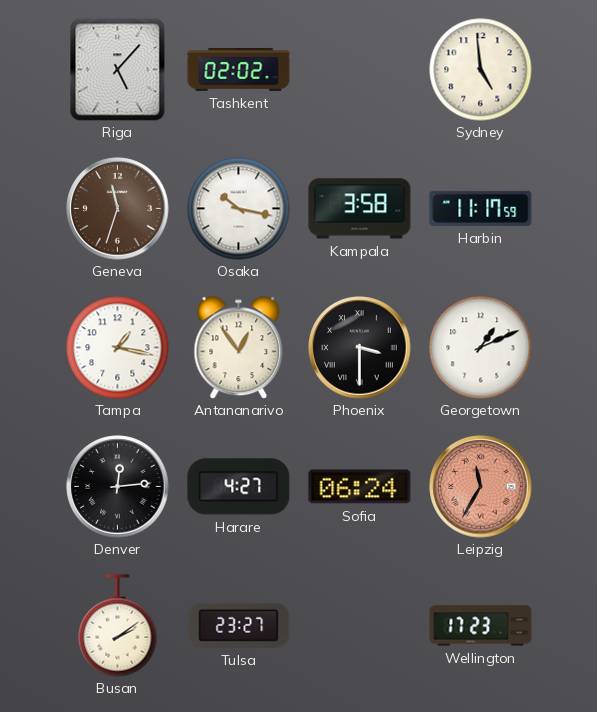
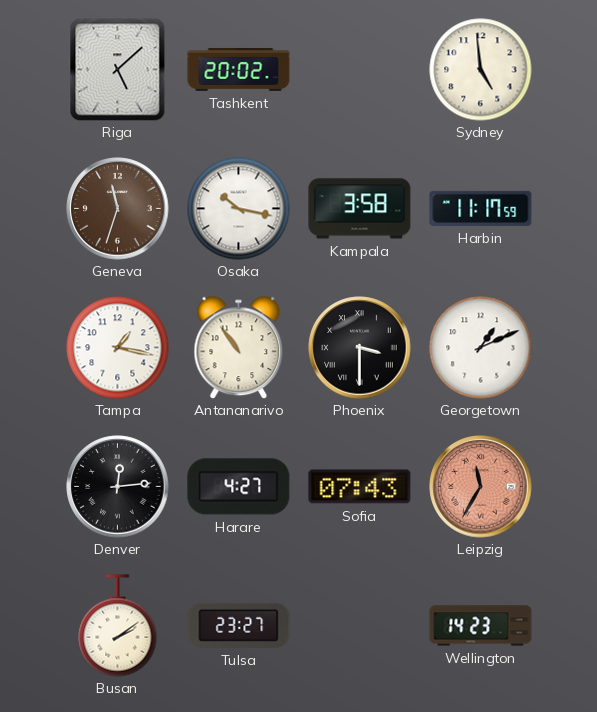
Riga: 5:07 -> 5:08 (118, 70)
Tashkent: 02:02 -> 20:02 (239, 69)
Antananarivo: 12:54 -> 10:54 (239, 347)
Sofia: 06:24 -> 07:43 (360, 487)
Wellington: 17:23 -> 14:23 (481, 626)
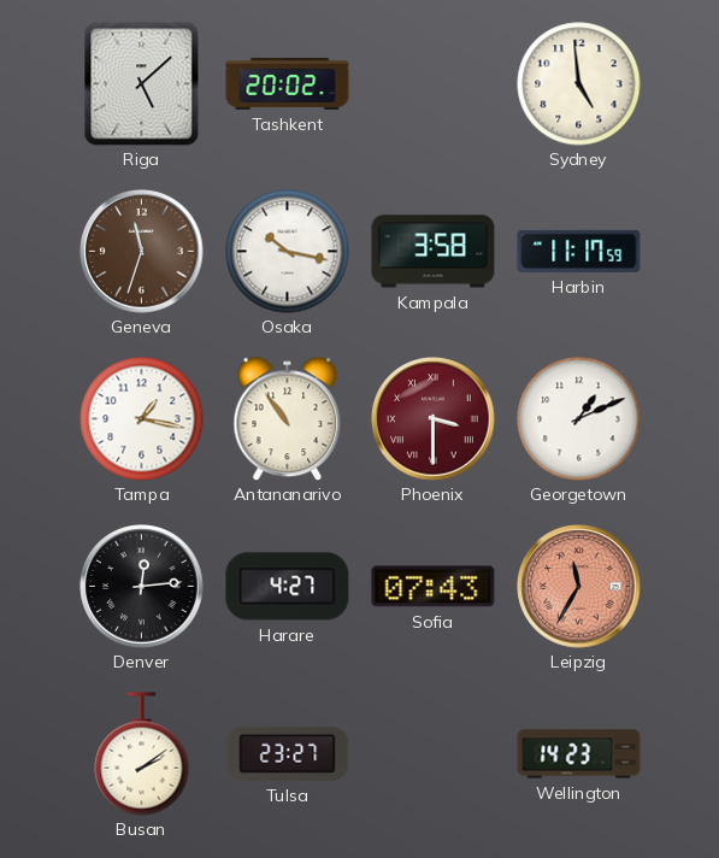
Phoenix dial: black -> burgundy (434, 419)
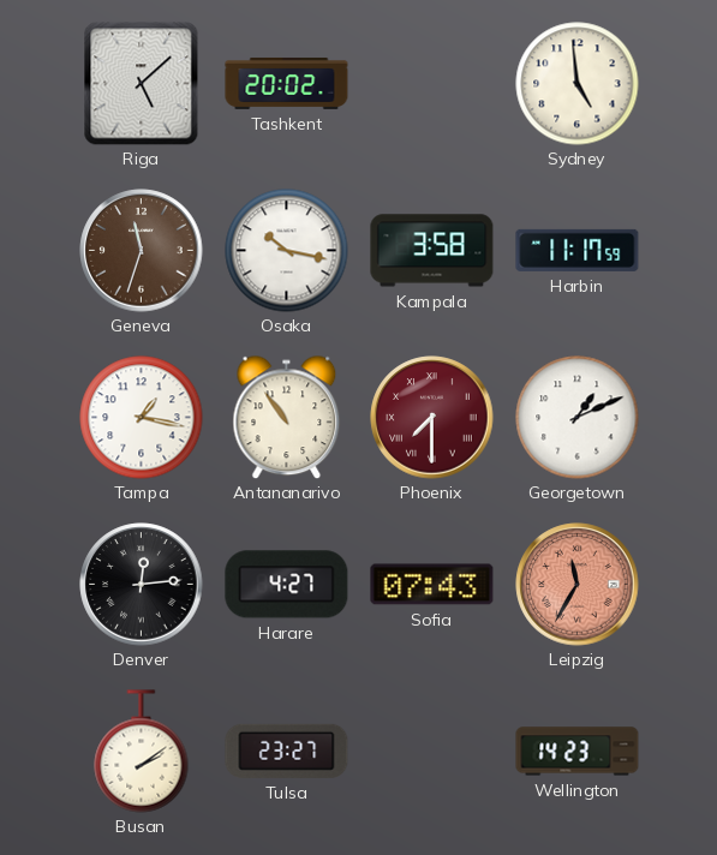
Phoenix: 3:30 -> 7:30 (432, 418)
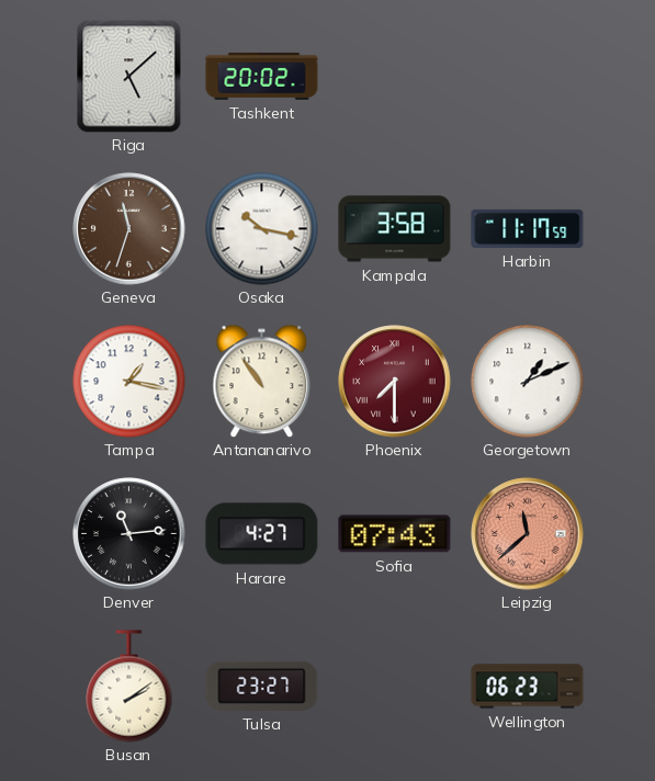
Sydney: 4:59 -> none (578, 84)
Denver: 12:14 -> 11:14 (129, 534)
Leipzig: 11:35 -> 11:38 (528, 534)
Wellington: 14:23 -> 06:23 (528, 687)
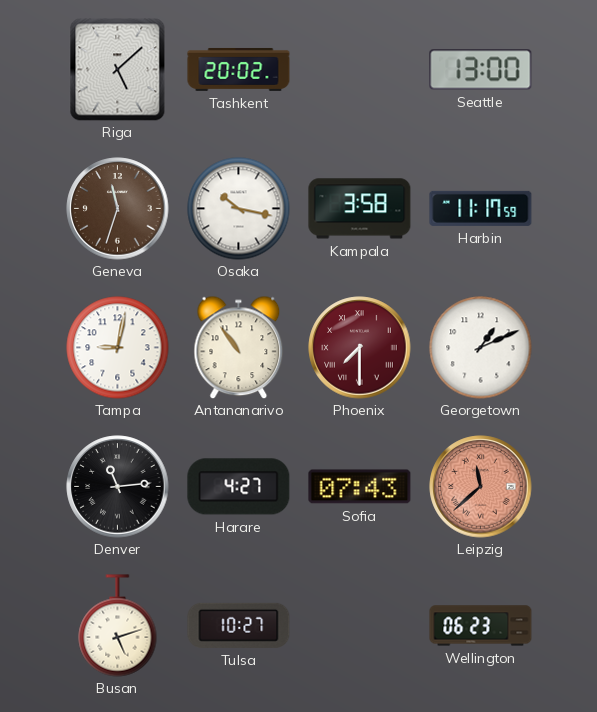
Seattle: none -> 13:00 (481, 70)
Tampa: 1:17 -> 9:02 (118, 348)
Busan: 2:09 -> 5:12 (118, 626)
Tulsa: 23:27 -> 10:27 (239, 625)
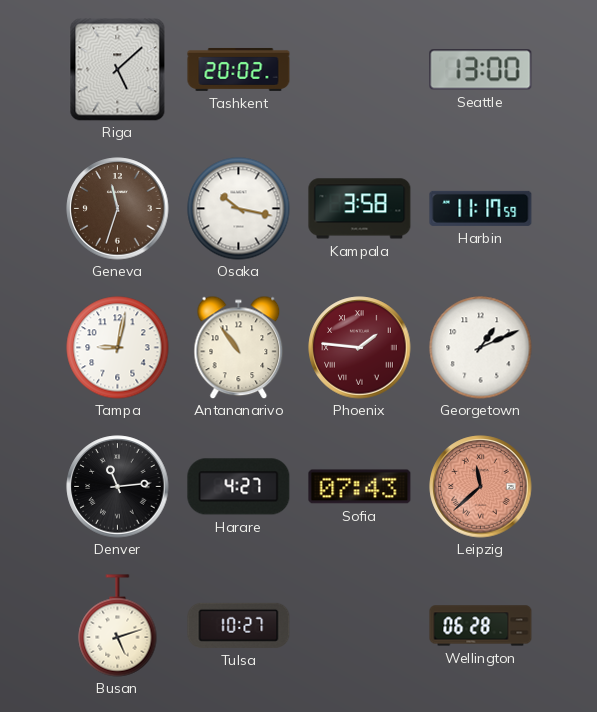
Phoenix: 7:30 -> 1:46 (360, 348)
Wellington: 06:23 -> 06:28 (481, 626)
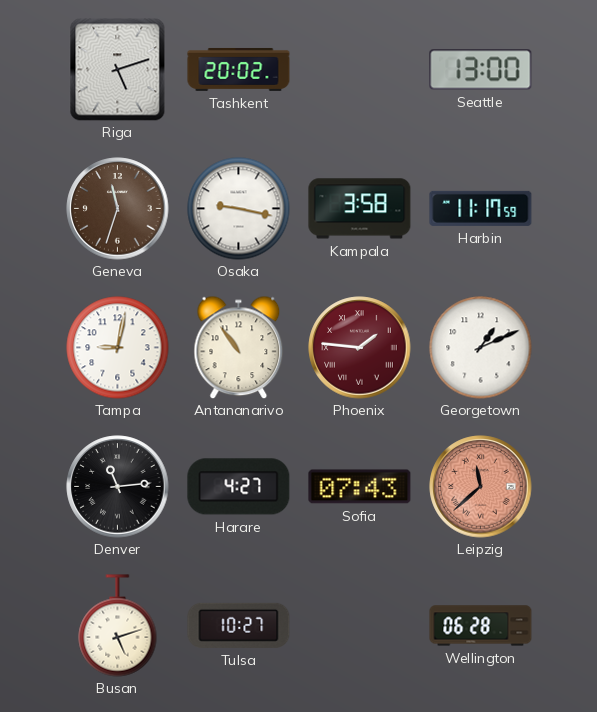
Riga: 5:08 -> 5:12 (118, 70)
Osaka: 10:17 -> 9:17 (239, 209)
